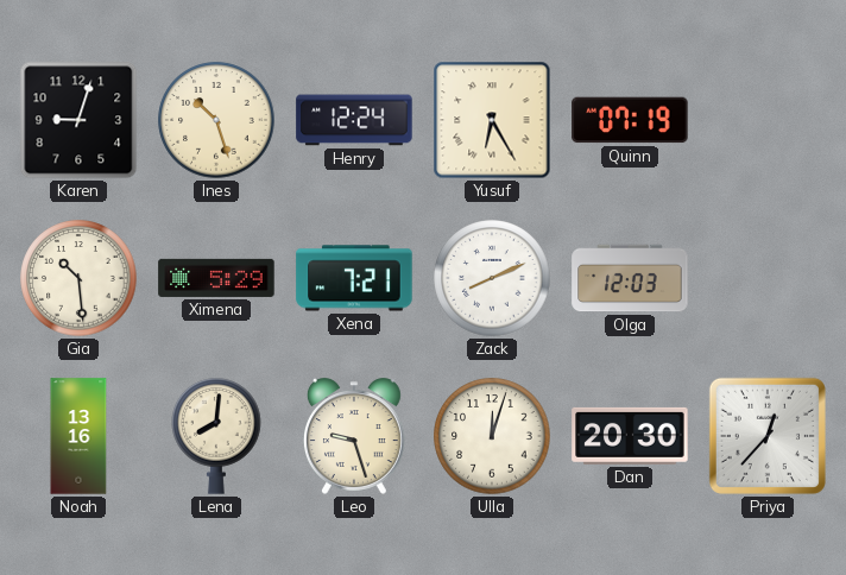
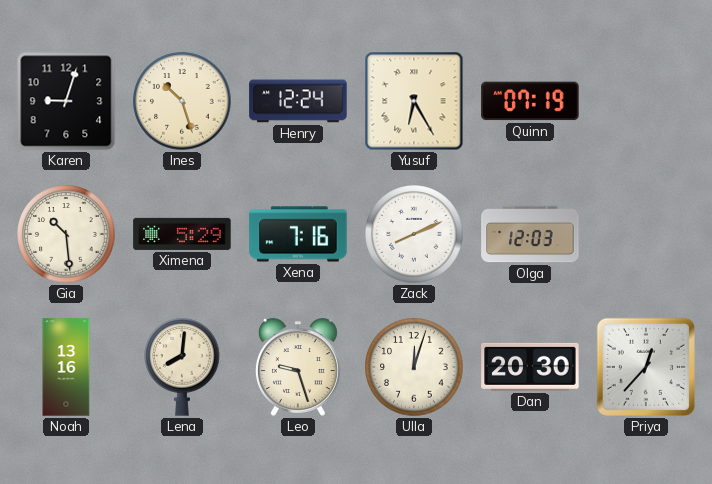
Xena: 7:21 -> 7:16 (298, 234)
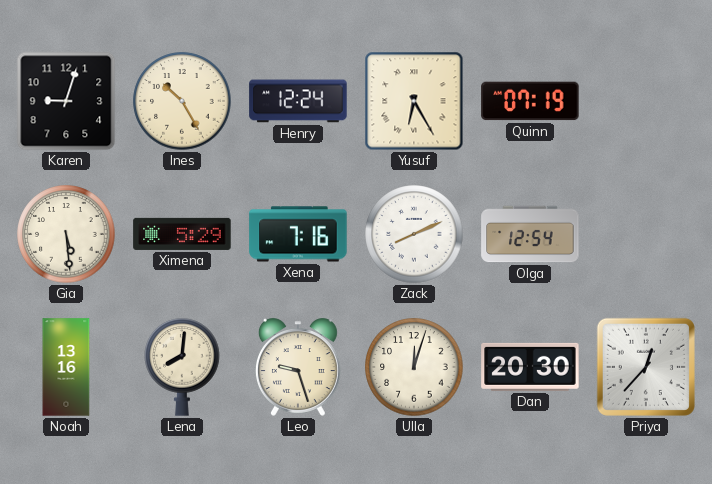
Ines: 10:27 -> 10:25 (182, 101)
Gia: 10:29 -> 5:29 (66, 234)
Olga: 12:03 -> 12:54 (530, 234)
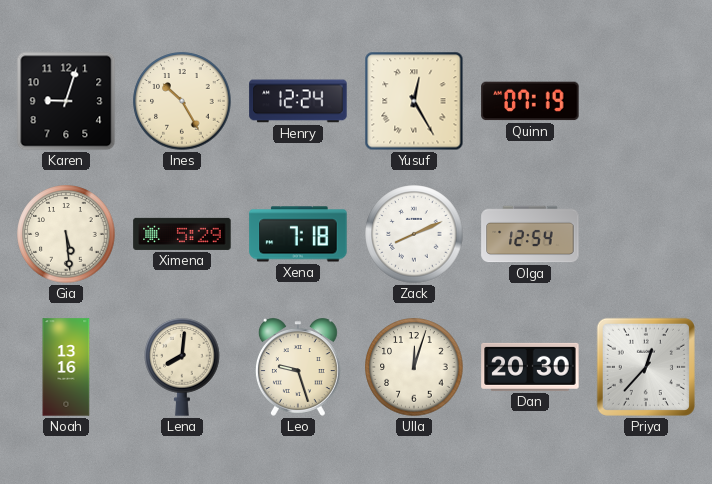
Yusuf: 6:25 -> 12:25 (414, 101)
Xena: 7:16 -> 7:18 (298, 234)
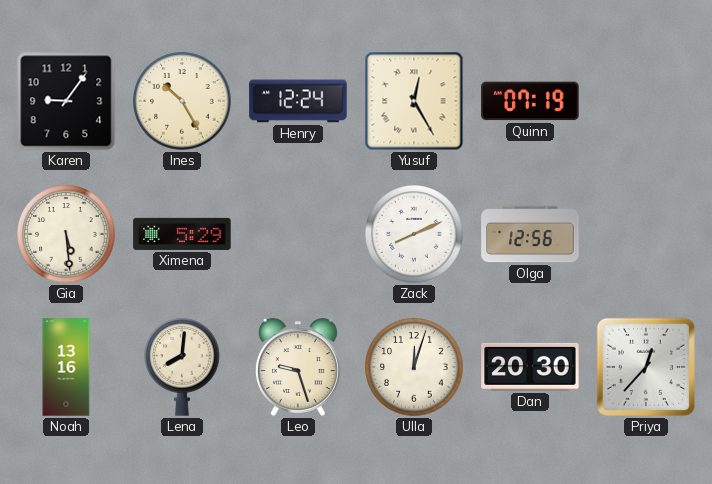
Karen: 9:03 -> 9:06 (66, 101)
Xena: 7:18 -> none (298, 234)
Olga: 12:54 -> 12:56 (530, 234)
